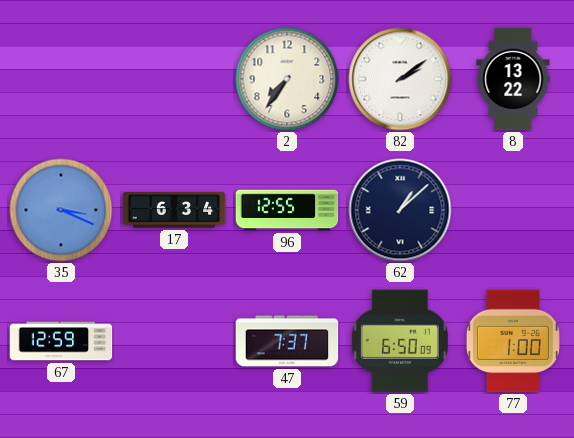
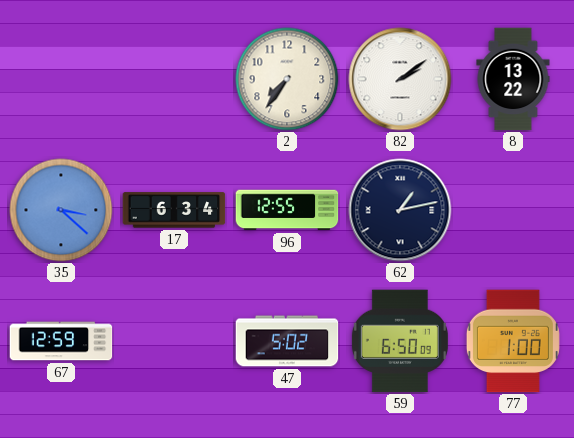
35: 3:19 -> 3:22 (61, 210)
62: 1:08 -> 1:13 (400, 210)
47: 7:37 -> 5:02 (287, 341)
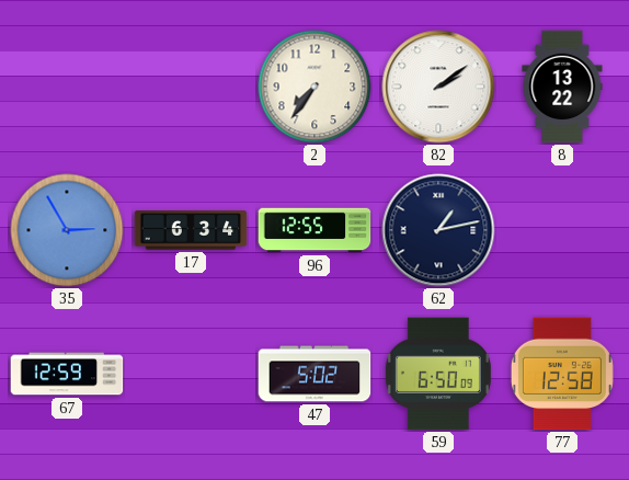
35: 3:22 -> 2:55 (67, 230)
77: 1:00 -> 12:58 (562, 374)
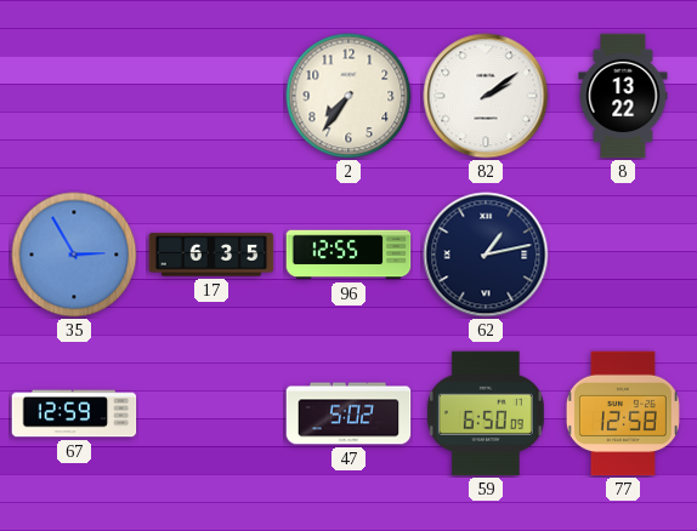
17: 6:34 -> 6:35 (211, 255)
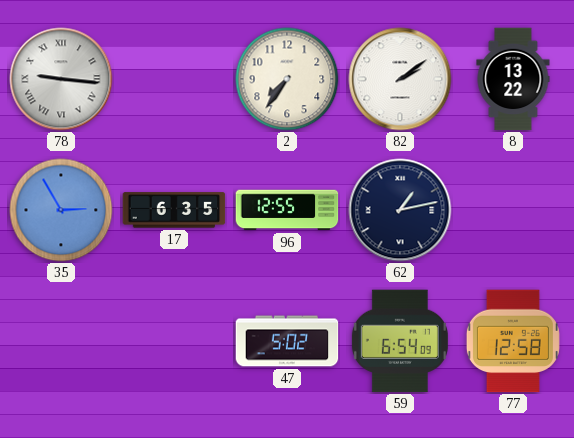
78: none -> 9:16 (61, 79)
67: 12:59 -> none (74, 413)
59: 6:50 -> 6:54 (400, 341)
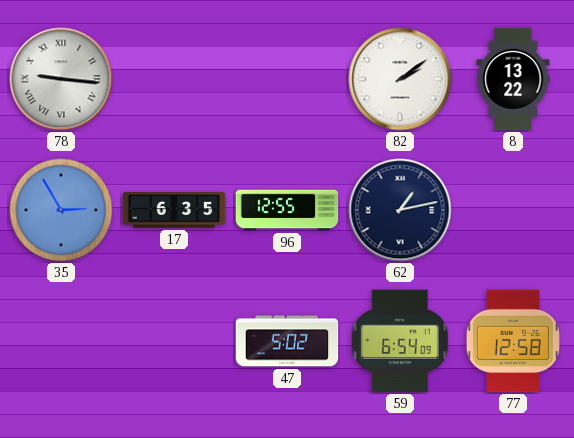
2: 7:36 -> none (287, 79)
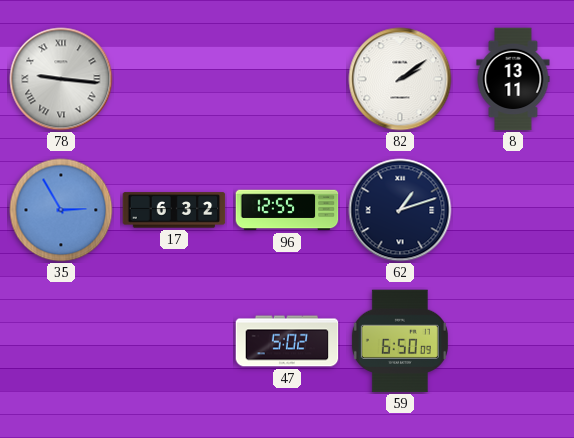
8: 13:22 -> 13:11 (513, 79)
17: 6:35 -> 6:32 (174, 210)
62: 1:13 -> 1:12 (400, 210)
59: 6:54 -> 6:50 (400, 341)
77: 12:58 -> none (513, 341)
